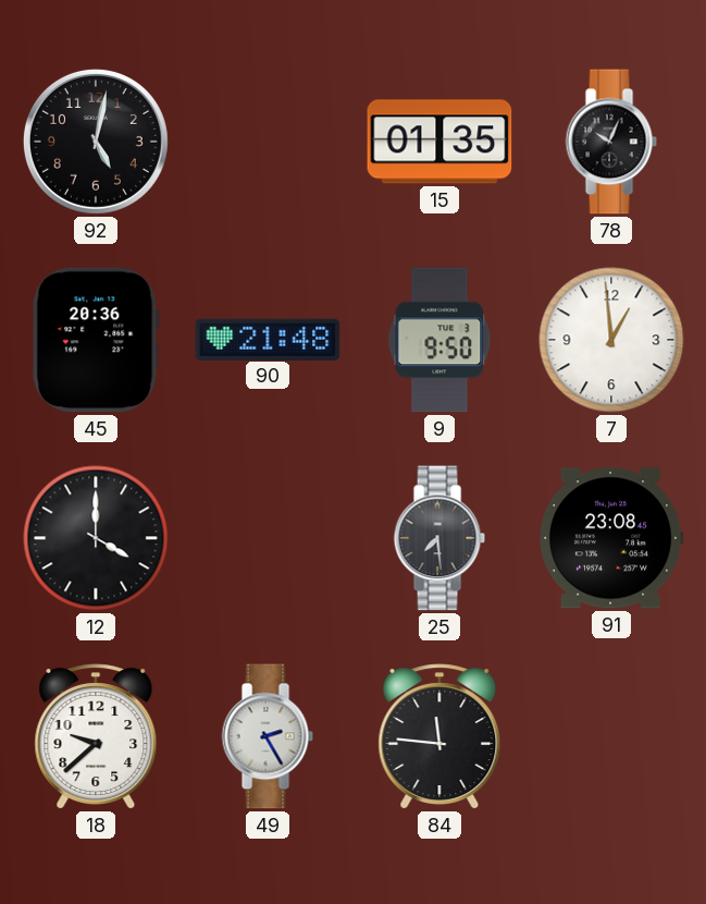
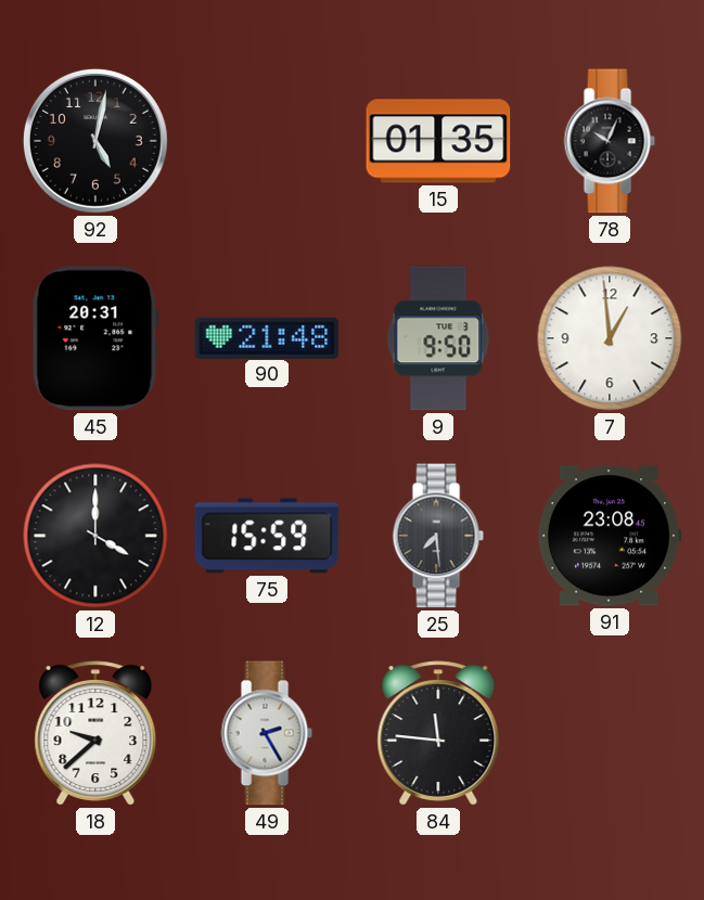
45: 20:36 -> 20:31 (95, 338)
75: none -> 15:59 (267, 536)
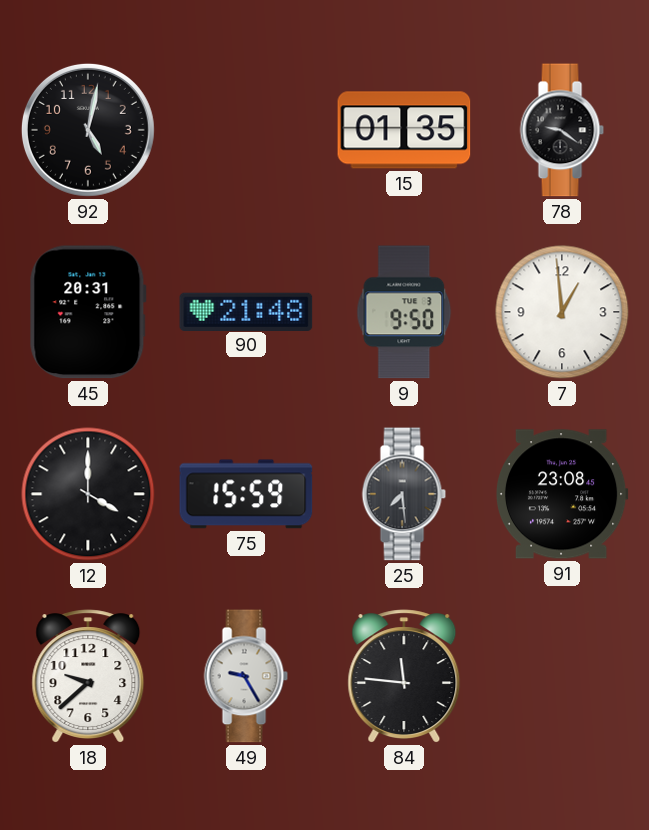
78: 10:04 -> 9:21 (562, 130)
49: 2:25 -> 9:25 (246, 676)
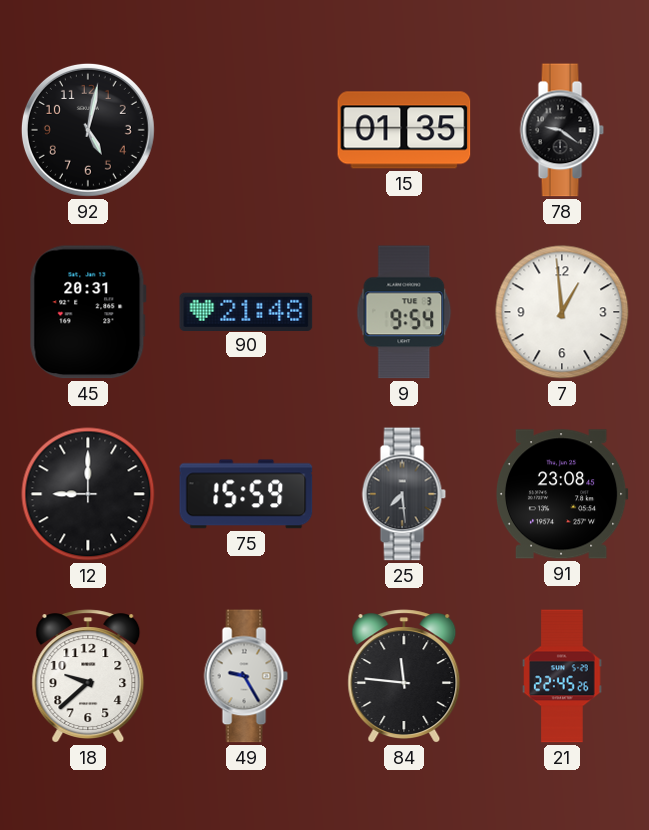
9: 9:50 -> 9:54 (404, 312)
12: 4:00 -> 9:00 (88, 494)
21: none -> 22:45 (562, 676)
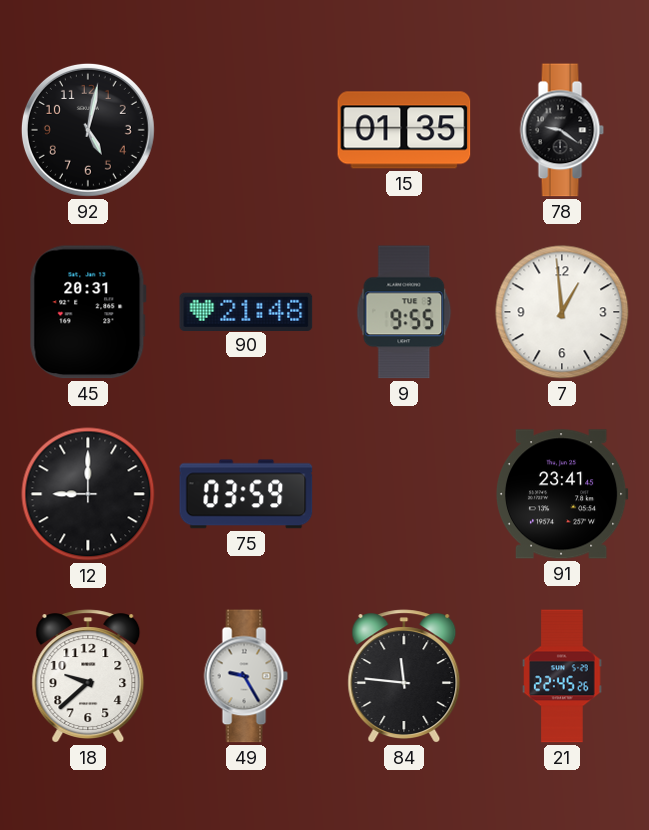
9: 9:54 -> 9:55 (404, 312)
75: 15:59 -> 03:59 (246, 494)
25: 7:29 -> none (404, 494)
91: 23:08 -> 23:41 (562, 494)
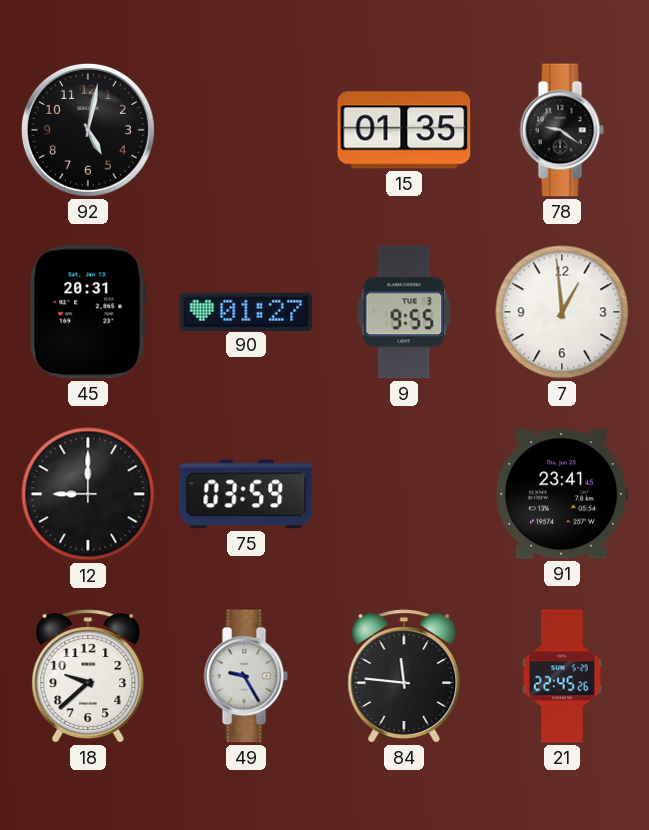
90: 21:48 -> 01:27 (246, 311)
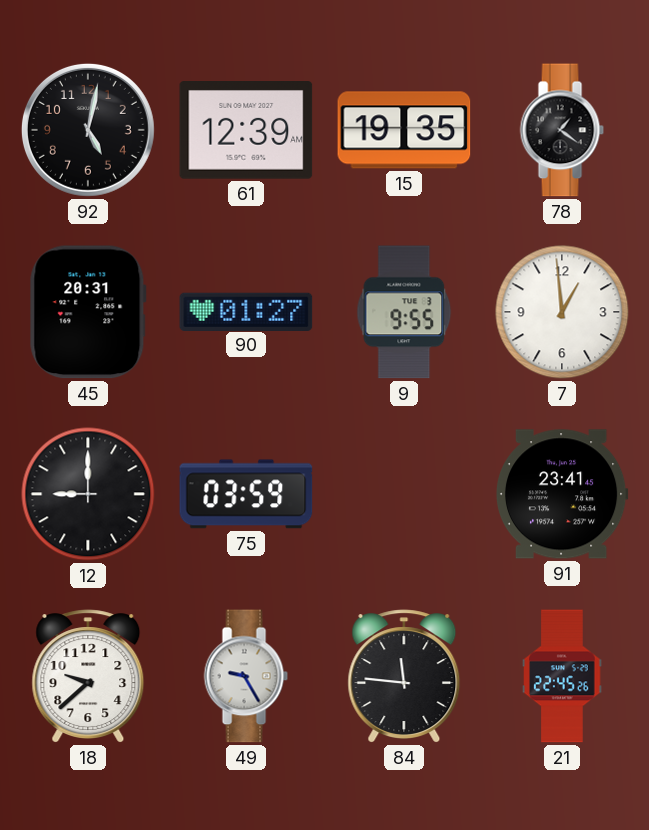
61: none -> 12:39 (246, 131)
15: 01:35 -> 19:35 (404, 130)
78: 9:21 -> 1:21 (562, 130)
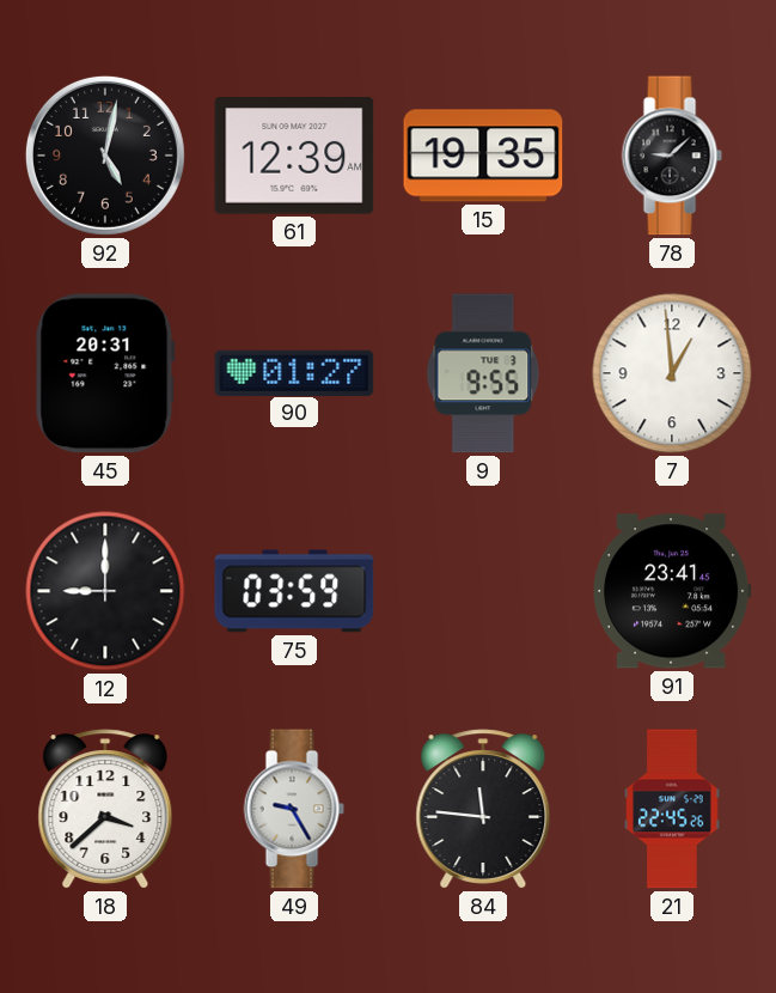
78: 1:21 -> 9:08 (672, 156)
18: 9:38 -> 3:38 (105, 809)
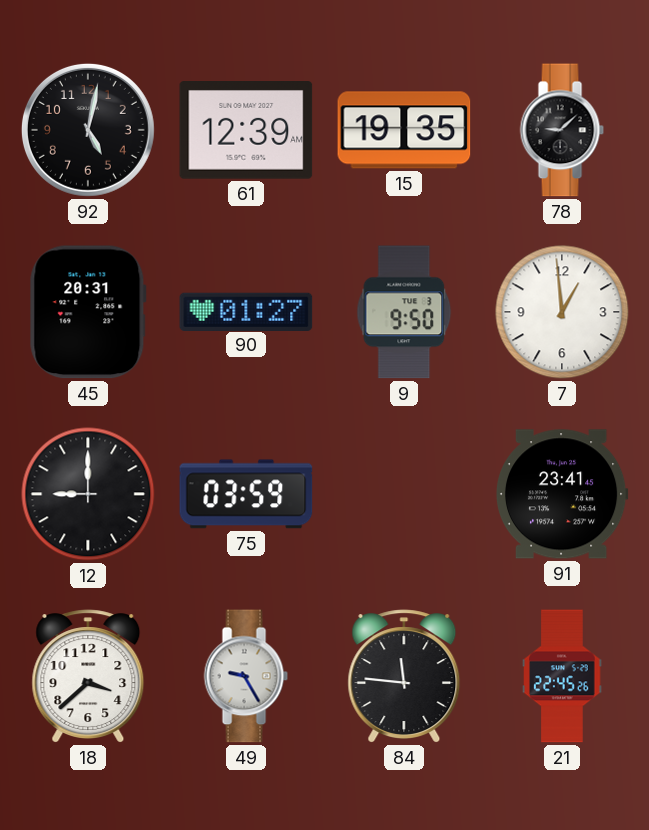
9: 9:55 -> 9:50 (404, 312)
